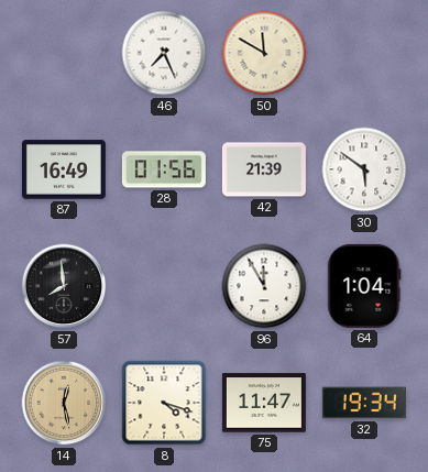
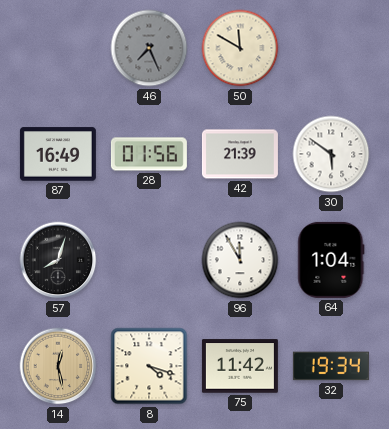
46 dial: white -> grey (149, 48)
57: 7:59 -> 8:03 (58, 260)
75: 11:47 -> 11:42 (240, 366)
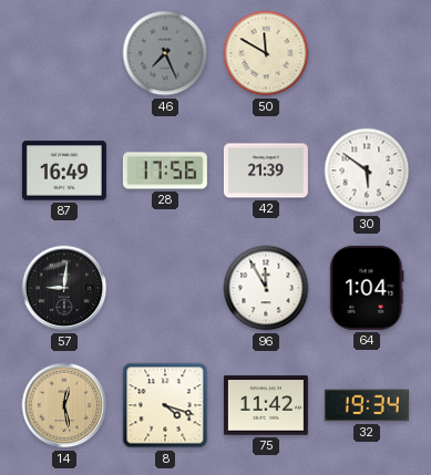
28: 01:56 -> 17:56 (165, 171)
57: 8:03 -> 9:01 (64, 288)
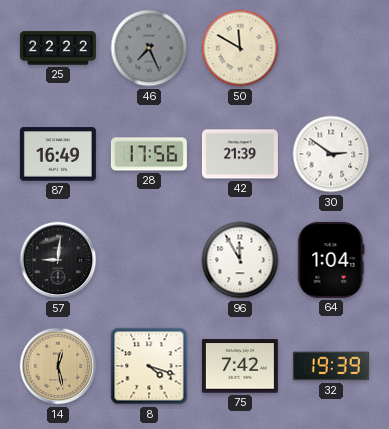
25: none -> 22:22 (58, 48)
30: 5:51 -> 2:51 (331, 154)
75: 11:42 -> 7:42 (240, 366)
32: 19:34 -> 19:39 (331, 366)
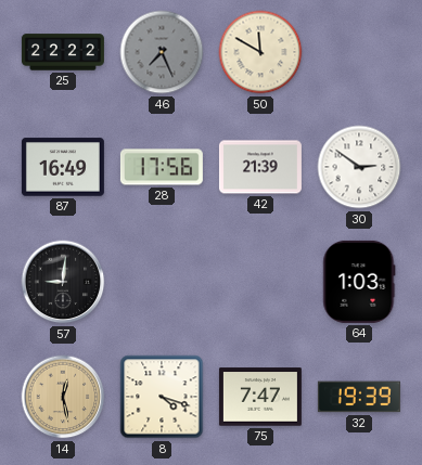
96: 11:55 -> none (240, 260)
64: 1:04 -> 1:03 (359, 282)
75: 7:42 -> 7:47 (260, 397)
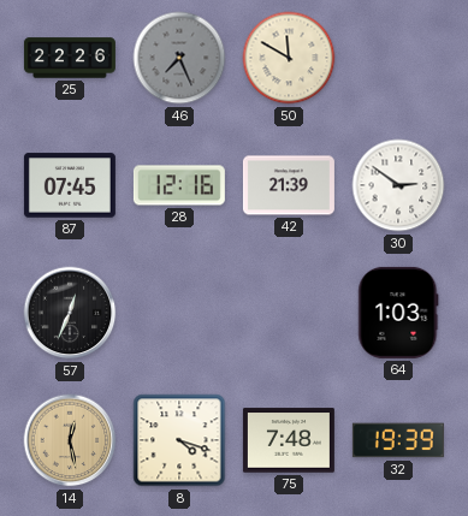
25: 22:22 -> 22:26 (70, 58)
87: 16:49 -> 07:45 (70, 185)
28: 17:56 -> 12:16 (179, 185)
57: 9:01 -> 12:34 (70, 313)
75: 7:47 -> 7:48 (289, 440)
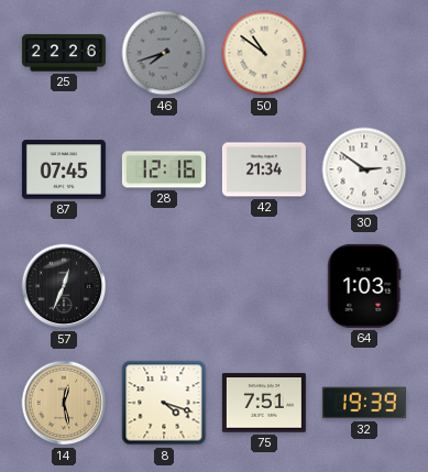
46: 7:26 -> 7:42 (164, 53)
50: 11:50 -> 10:51 (264, 53)
42: 21:39 -> 21:34 (264, 169)
75: 7:48 -> 7:51 (264, 403)
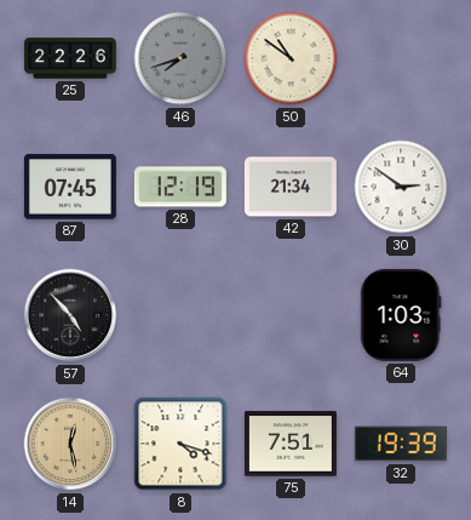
28: 12:16 -> 12:19 (180, 187)
57: 12:34 -> 4:53 (70, 315)
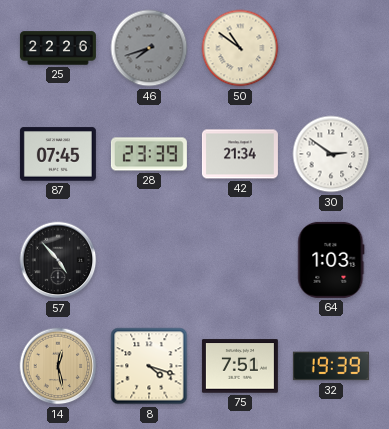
28: 12:19 -> 23:39 (149, 154)
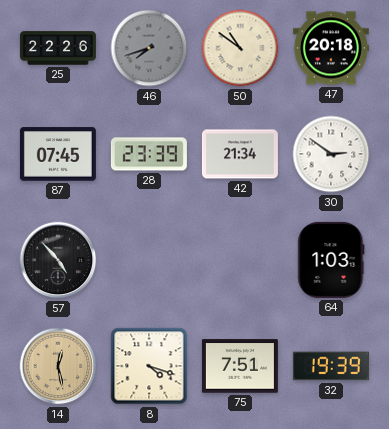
47: none -> 20:18 (331, 48)
